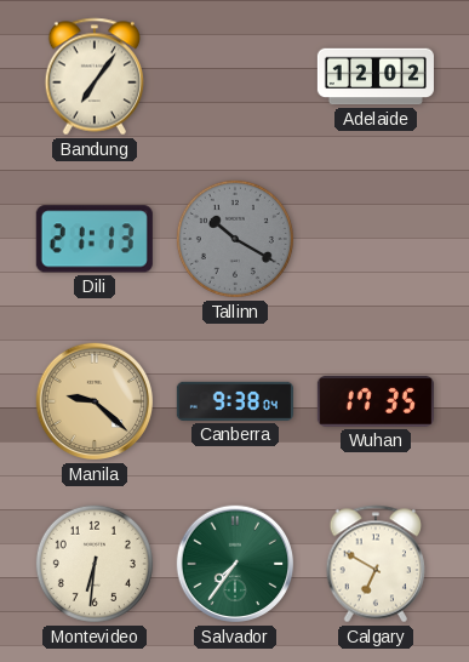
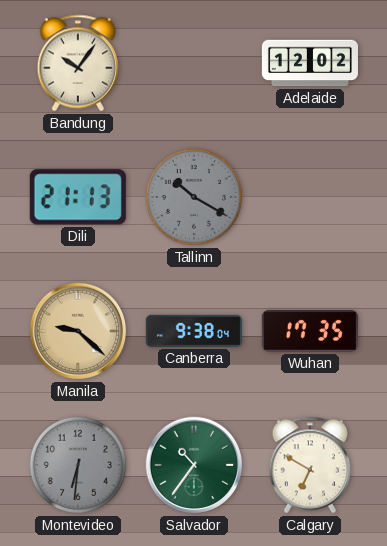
Bandung: 7:06 -> 10:06 (78, 63)
Montevideo dial: cream -> grey (78, 465)
Salvador: 7:36 -> 10:36 (194, 465)
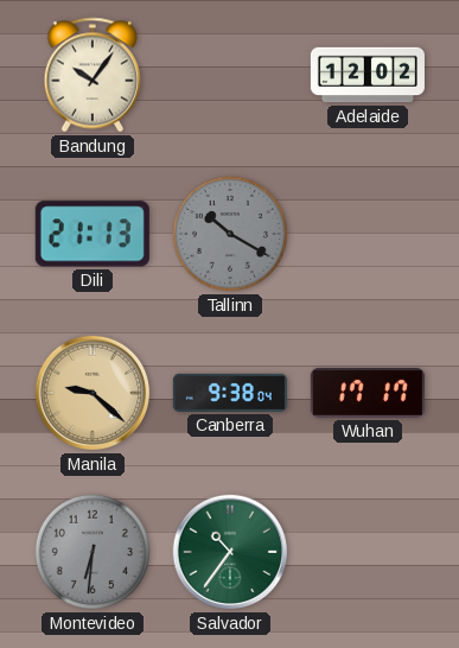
Wuhan: 17:35 -> 17:17 (368, 393)
Calgary: 6:50 -> none (310, 465)
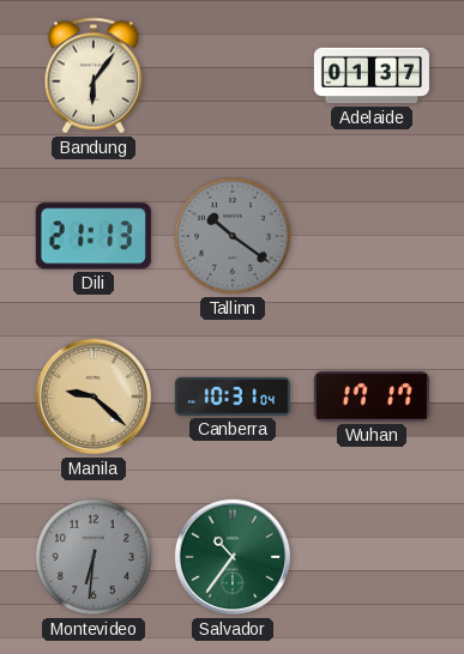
Bandung: 10:06 -> 6:06 (94, 75)
Adelaide: 12:02 -> 01:37 (372, 75)
Tallinn: 10:20 -> 10:21 (233, 236)
Canberra: 9:38 -> 10:31 (233, 396)
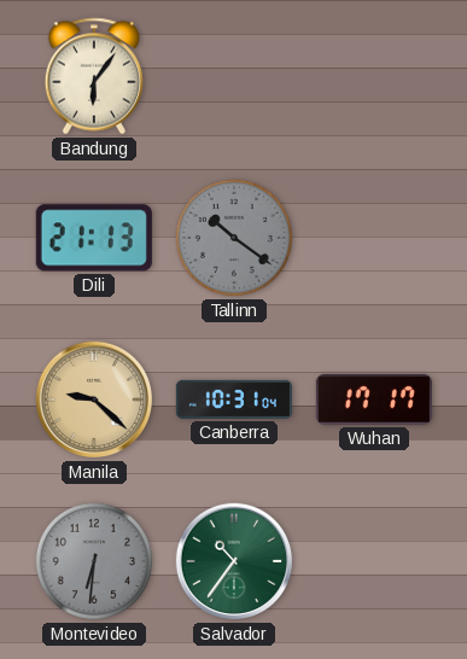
Adelaide: 01:37 -> none (372, 75)
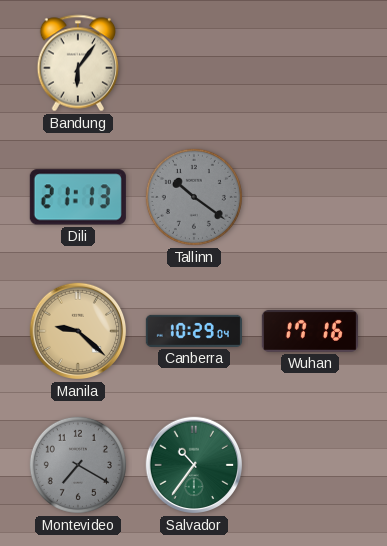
Canberra: 10:31 -> 10:29 (194, 331)
Wuhan: 17:17 -> 17:16 (310, 331)
Montevideo: 6:31 -> 7:20 (78, 465)
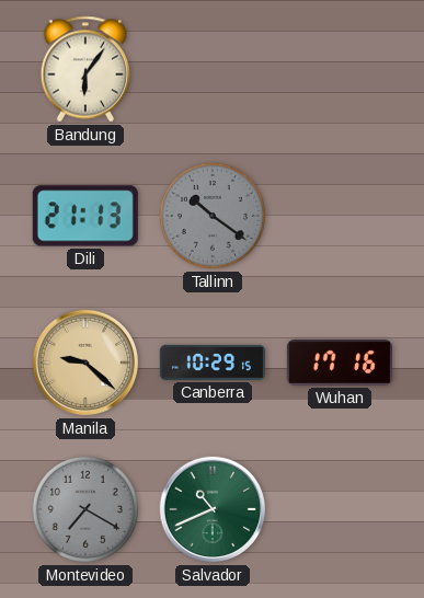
Canberra: 10:29:04 -> 10:29:15 (213, 363)
Salvador: 10:36 -> 10:41 (213, 509)
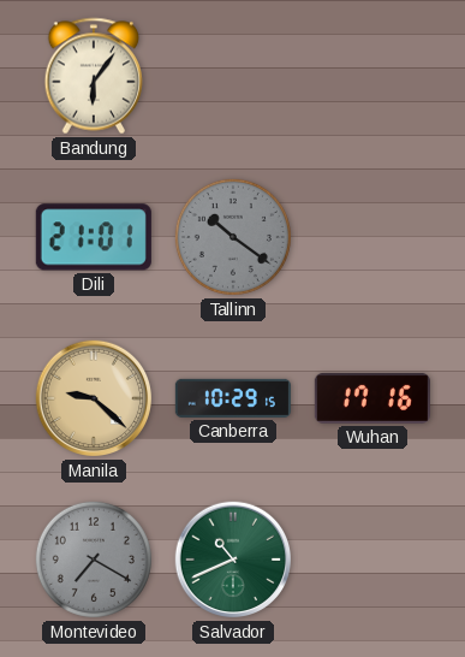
Dili: 21:13 -> 21:01 (94, 237)
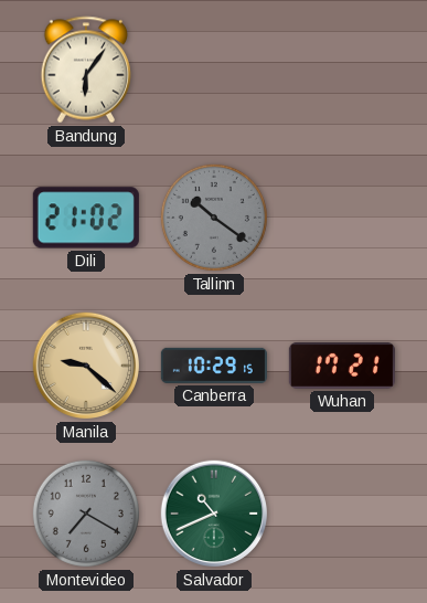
Dili: 21:01 -> 21:02 (86, 218)
Wuhan: 17:16 -> 17:21 (342, 366)
